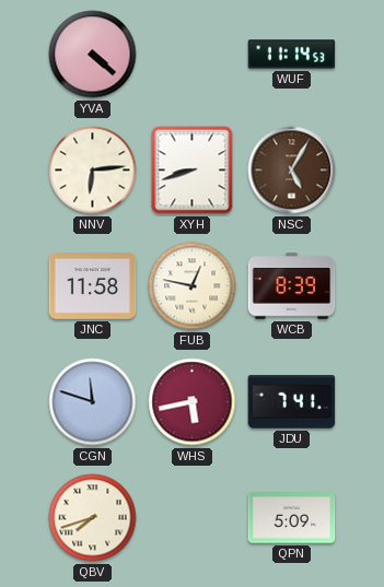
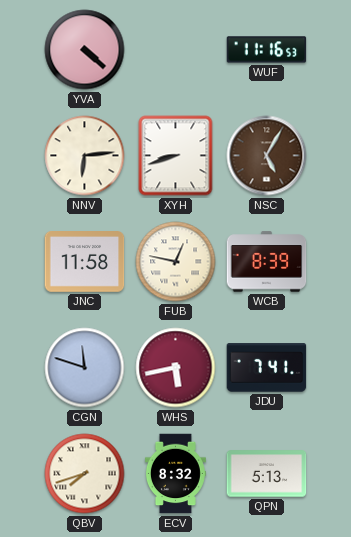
WUF: 11:14 -> 11:16 (267, 50)
ECV: none -> 8:32 (175, 474)
QPN: 5:09 -> 5:13 (267, 474)
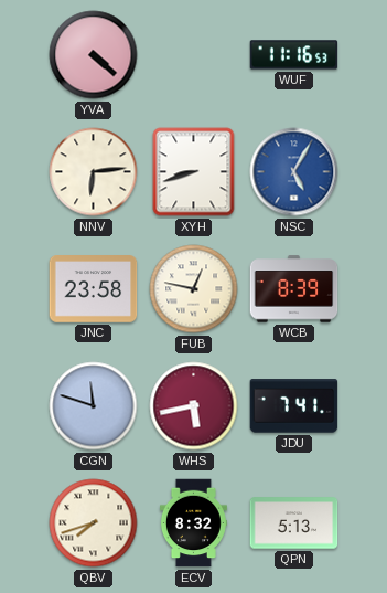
NSC dial: brown -> blue (294, 172)
JNC: 11:58 -> 23:58 (94, 289)
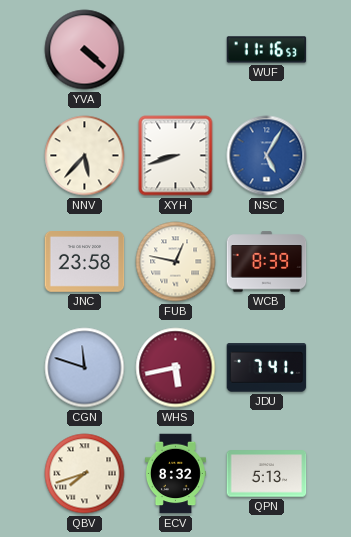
NNV: 6:14 -> 5:37 (85, 156)
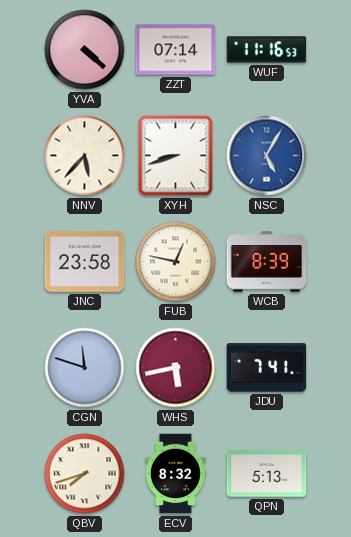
ZZT: none -> 07:14 (176, 50)
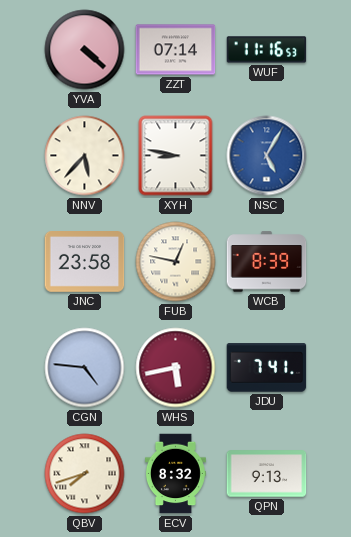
XYH: 8:42 -> 8:47 (176, 156)
CGN: 11:48 -> 4:46 (85, 368)
QPN: 5:13 -> 9:13 (267, 474)
